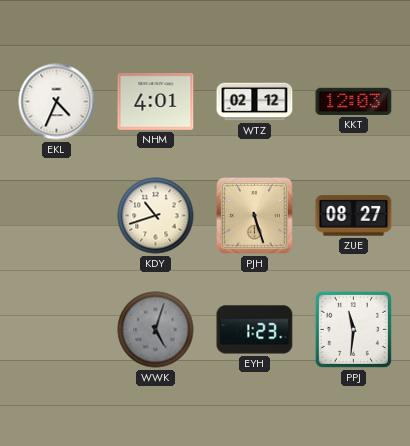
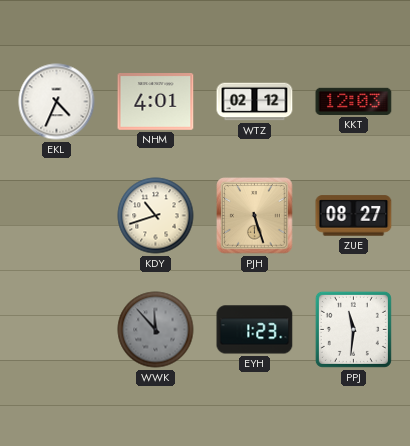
WWK: 5:03 -> 11:53 (156, 330)
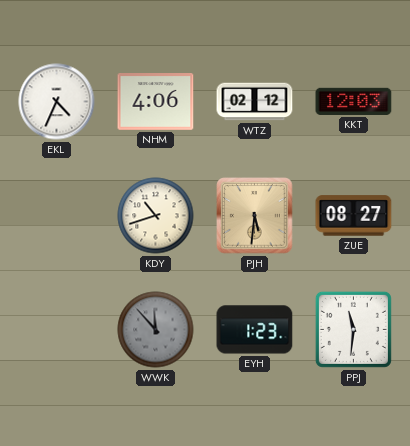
NHM: 4:01 -> 4:06 (156, 102)
PJH: 5:27 -> 5:31 (255, 216)
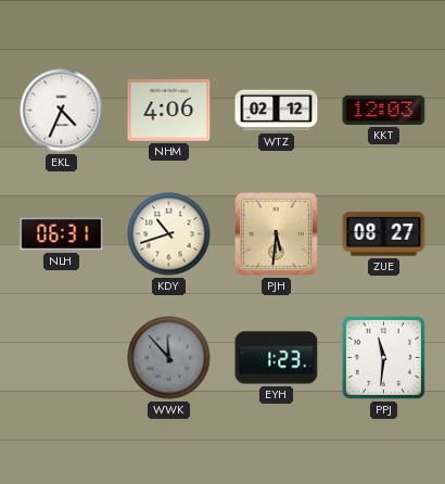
NLH: none -> 06:31 (62, 234)
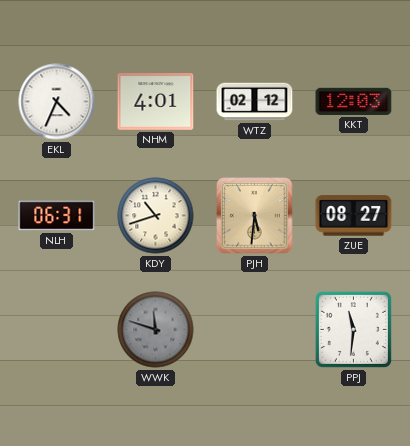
NHM: 4:06 -> 4:01 (156, 102)
WWK: 11:53 -> 11:48 (156, 330)
EYH: 1:23 -> none (277, 358)
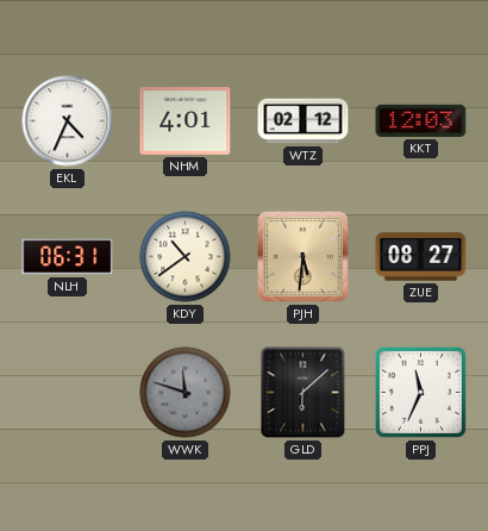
KDY: 10:42 -> 10:39 (186, 257)
GLD: none -> 6:08 (304, 393)
PPJ: 11:31 -> 11:34 (420, 392)
